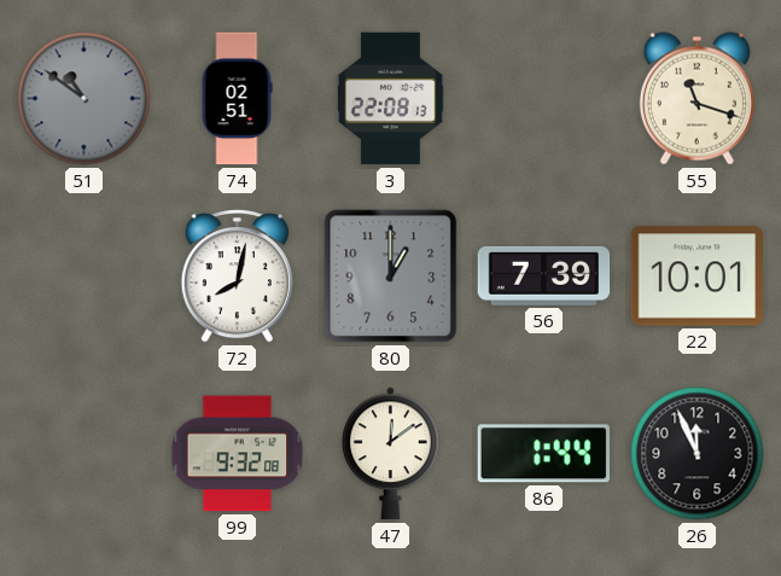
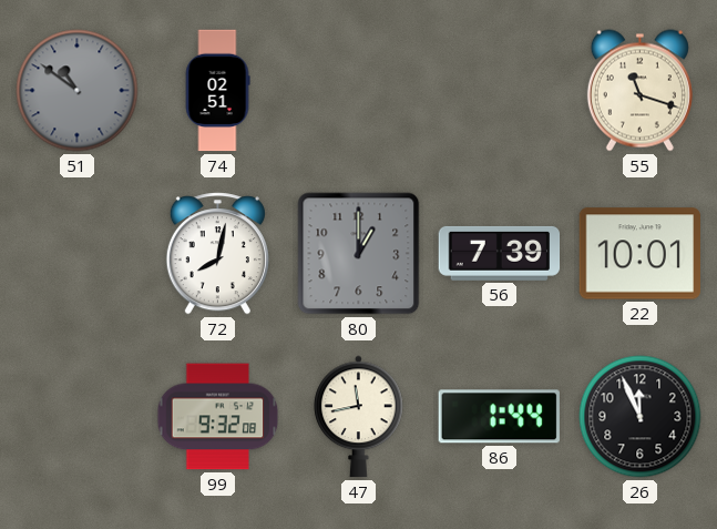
3: 22:08 -> none (391, 99)
47: 12:09 -> 11:43 (359, 417)
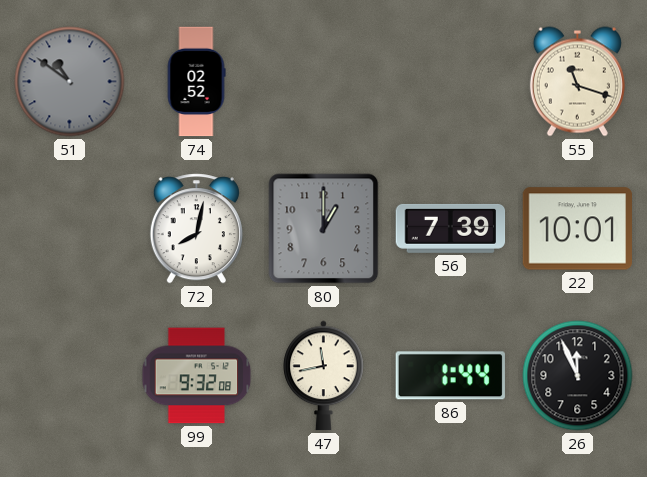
74: 02:51 -> 02:52 (196, 82)
